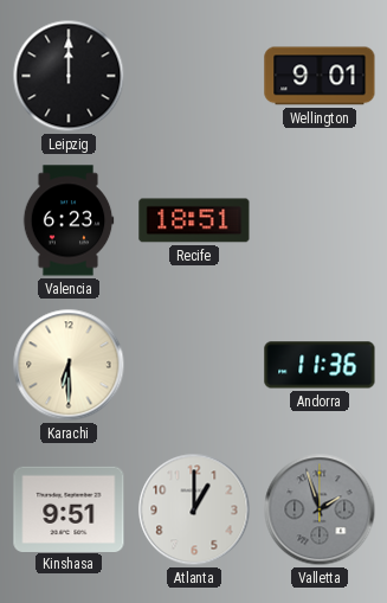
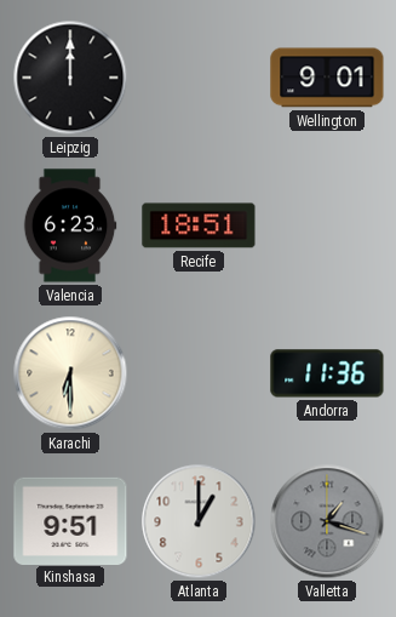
Valletta: 1:57 -> 1:18 (327, 521)
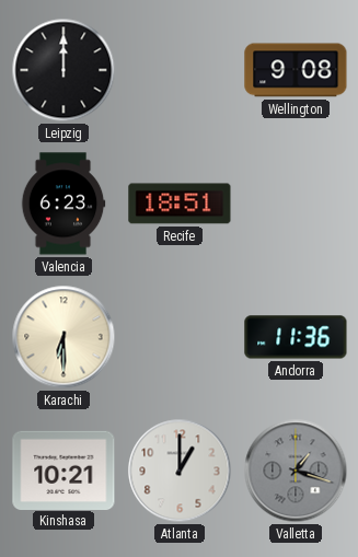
Wellington: 9:01 -> 9:08 (296, 70)
Kinshasa: 9:51 -> 10:21 (63, 469)
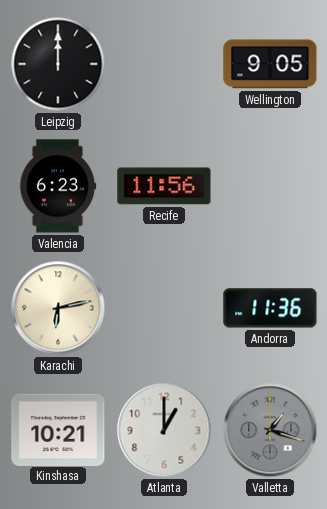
Wellington: 9:08 -> 9:05 (270, 64)
Recife: 18:51 -> 11:56 (164, 186)
Karachi: 6:30 -> 6:13 (58, 308)
